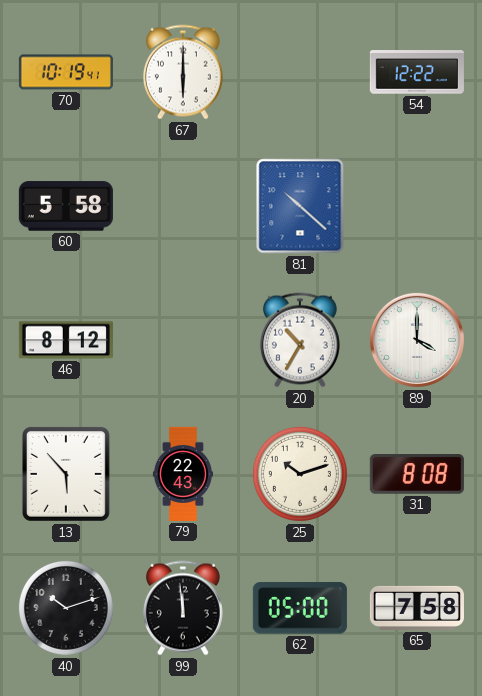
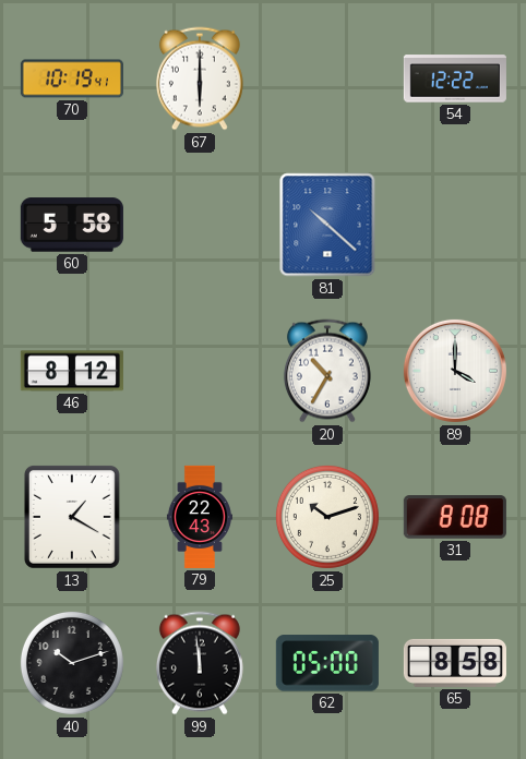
13: 5:53 -> 1:20 (72, 517)
65: 7:58 -> 8:58 (455, 663)
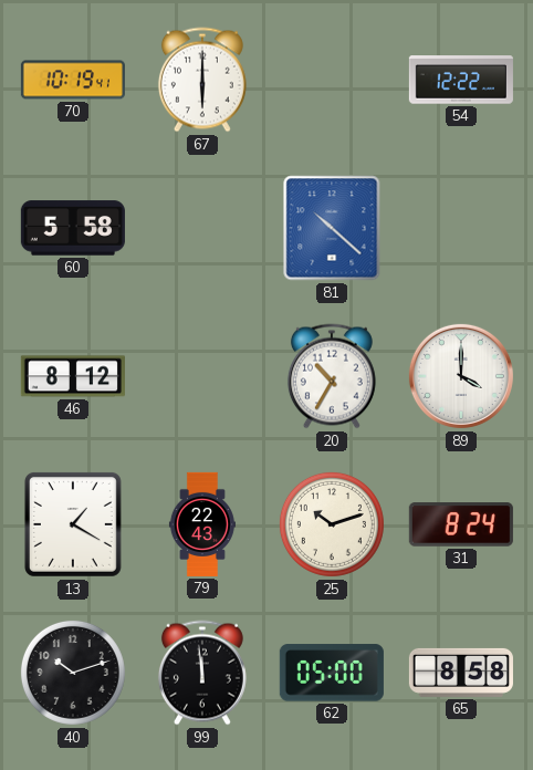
31: 8:08 -> 8:24 (461, 524)
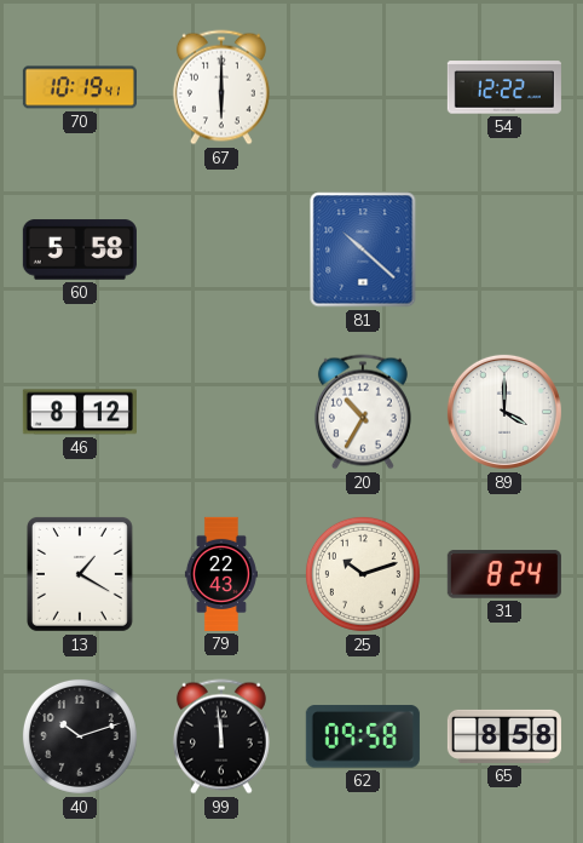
62: 05:00 -> 09:58 (363, 736)
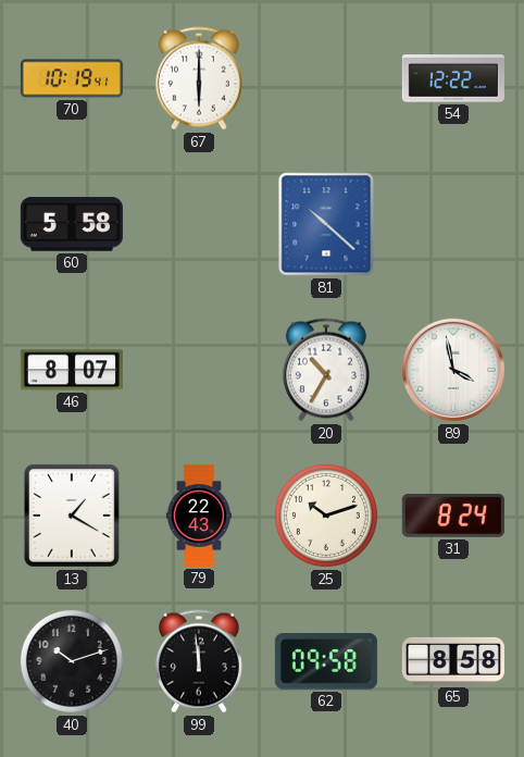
46: 8:12 -> 8:07 (72, 370)
89: 4:00 -> 3:58 (453, 370)
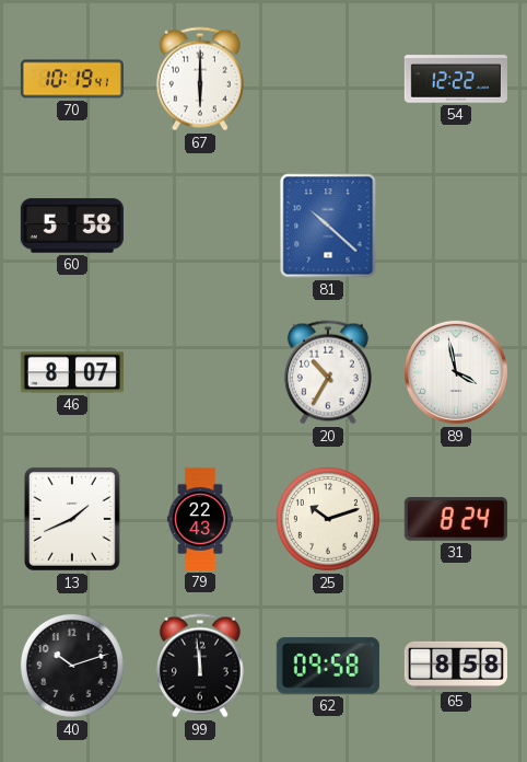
13: 1:20 -> 1:41 (72, 519)
